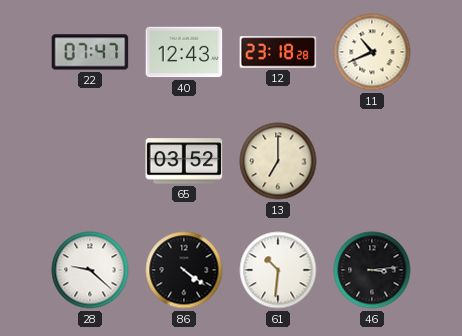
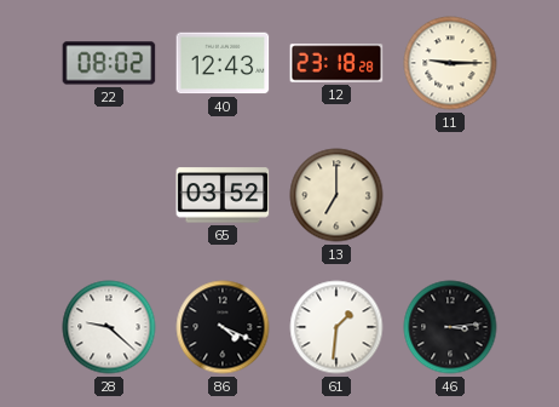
22: 07:47 -> 08:02 (109, 63)
11: 10:41 -> 9:15 (450, 63)
86: 4:21 -> 4:19 (223, 327)
61: 10:31 -> 1:31 (336, 327)
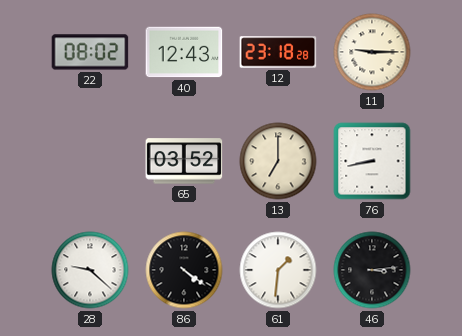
76: none -> 8:43 (372, 161)
86: 4:19 -> 4:21 (184, 270)
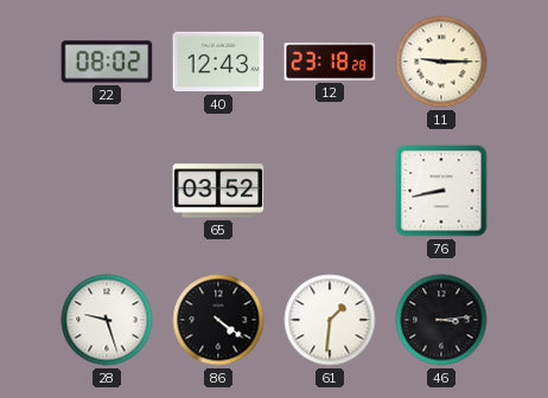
13: 7:00 -> none (278, 161)
28: 9:22 -> 9:27 (107, 320)
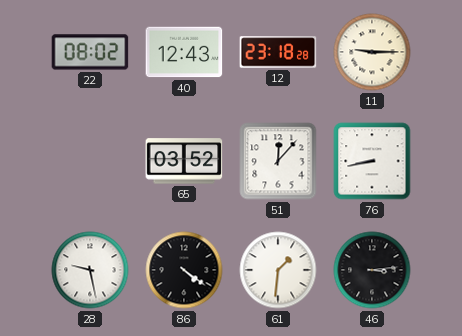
51: none -> 12:07 (278, 161)
28: 9:27 -> 9:28 (90, 270)
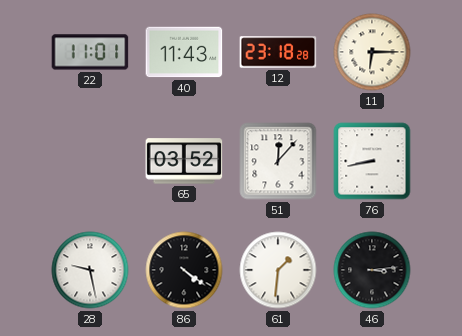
22: 08:02 -> 11:01 (90, 52)
40: 12:43 -> 11:43 (184, 52)
11: 9:15 -> 6:15 (372, 52)
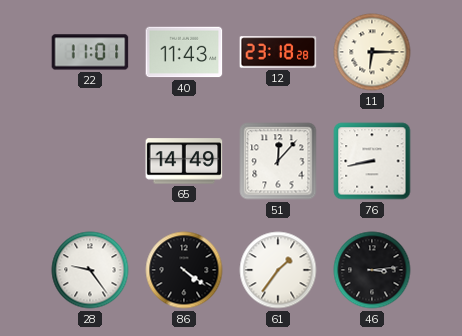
65: 03:52 -> 14:49 (184, 161)
28: 9:28 -> 9:24 (90, 270)
61: 1:31 -> 1:36 (278, 270)
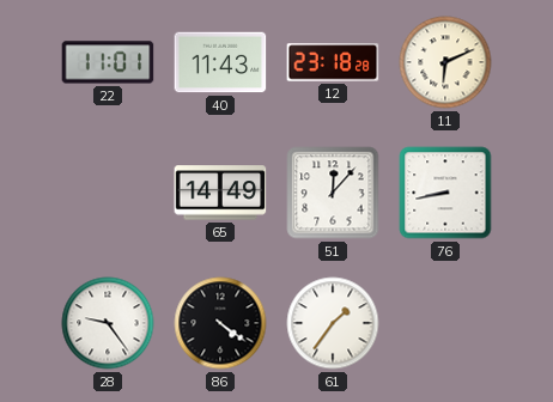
11: 6:15 -> 6:11 (445, 62)
46: 3:14 -> none (372, 270)
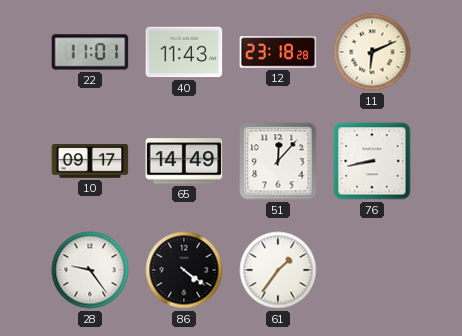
10: none -> 09:17 (90, 162)
